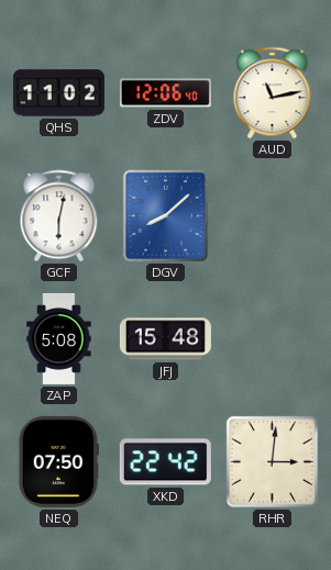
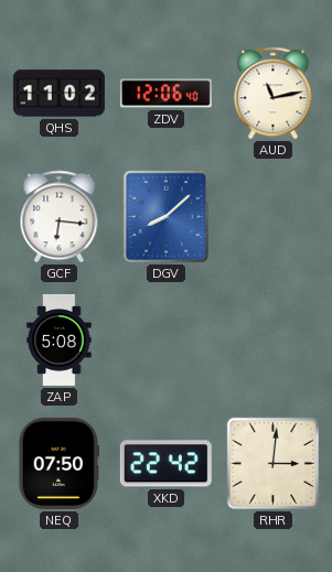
GCF: 6:02 -> 6:16 (60, 217)
JFJ: 15:48 -> none (165, 339)
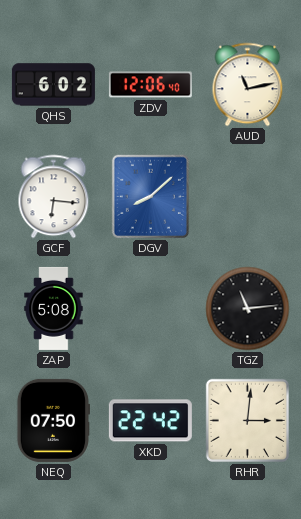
QHS: 11:02 -> 6:02 (53, 85)
TGZ: none -> 11:14 (248, 309)
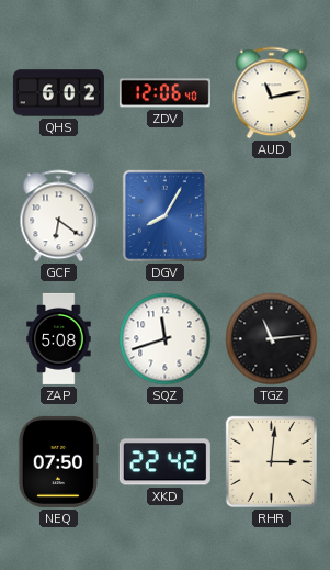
GCF: 6:16 -> 6:21 (59, 216)
DGV: 8:08 -> 8:05 (164, 215)
SQZ: none -> 11:42 (166, 339)
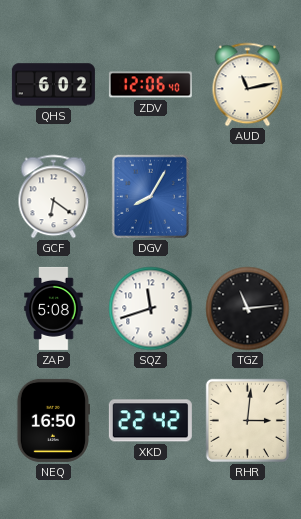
NEQ: 07:50 -> 16:50 (52, 420)
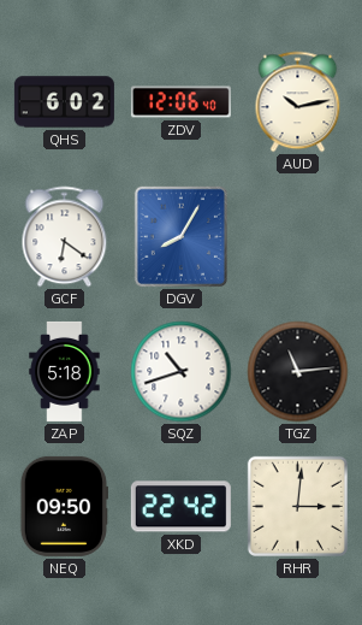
AUD: 11:13 -> 10:13 (298, 102)
ZAP: 5:08 -> 5:18 (65, 371)
SQZ: 11:42 -> 10:42 (182, 372)
NEQ: 16:50 -> 09:50 (63, 506)
